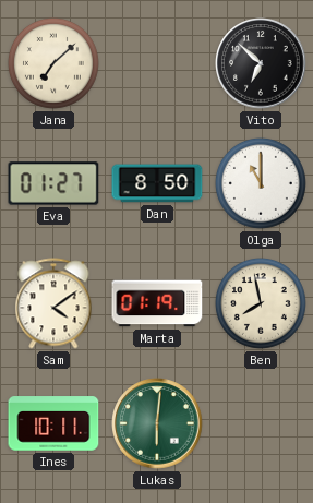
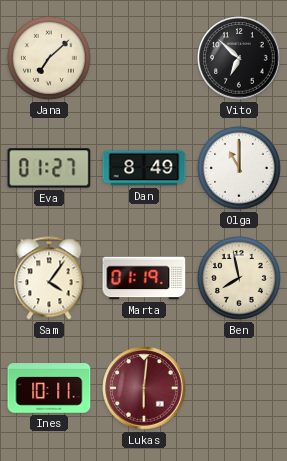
Dan: 8:50 -> 8:49 (144, 168)
Sam: 4:09 -> 4:06 (49, 278)
Lukas dial: green -> burgundy (144, 388)
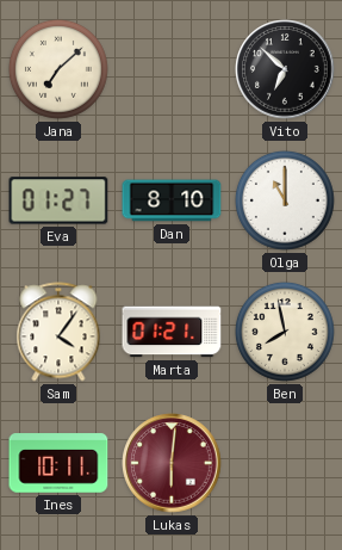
Dan: 8:49 -> 8:10 (172, 200)
Marta: 01:19 -> 01:21 (172, 332)
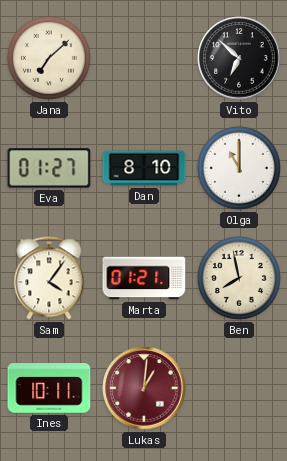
Lukas: 6:01 -> 1:01 (144, 388)
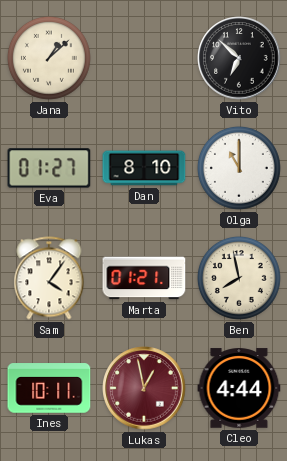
Jana: 7:08 -> 1:08 (49, 58)
Lukas: 1:01 -> 12:58 (144, 388)
Cleo: none -> 4:44 (239, 388)
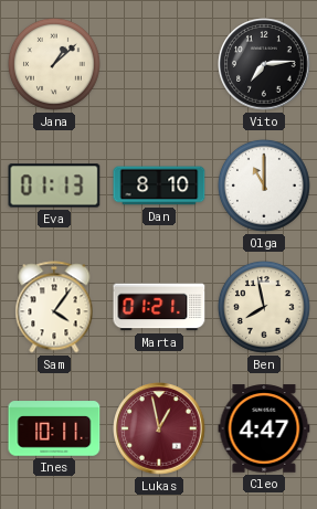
Vito: 6:52 -> 7:14 (264, 64)
Eva: 01:27 -> 01:13 (54, 185)
Cleo: 4:44 -> 4:47 (264, 428)
